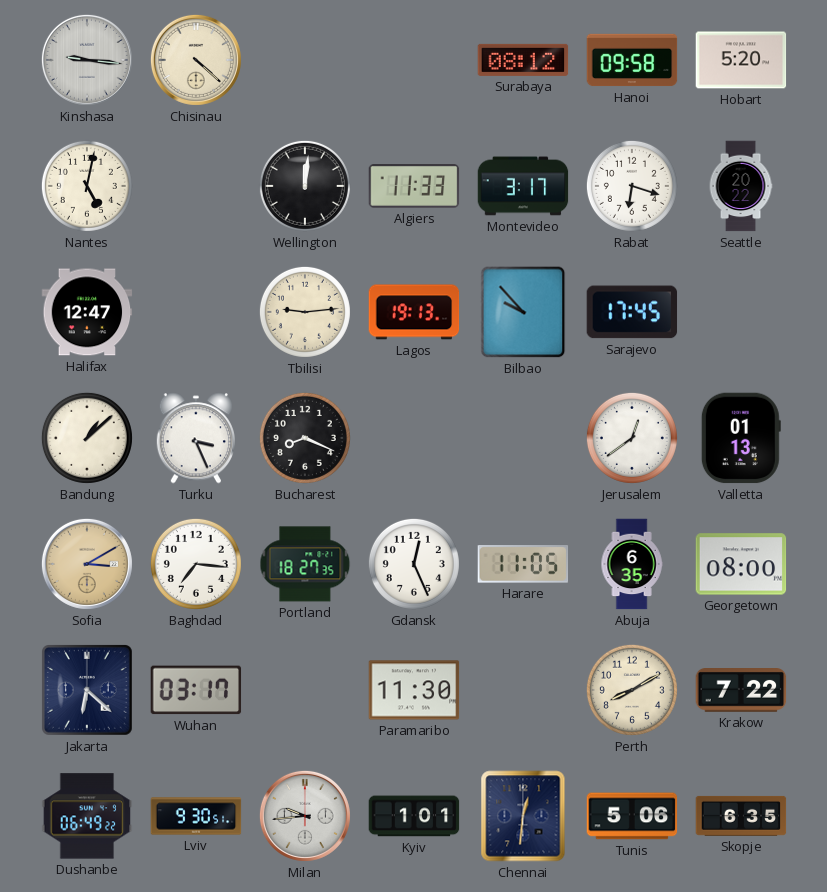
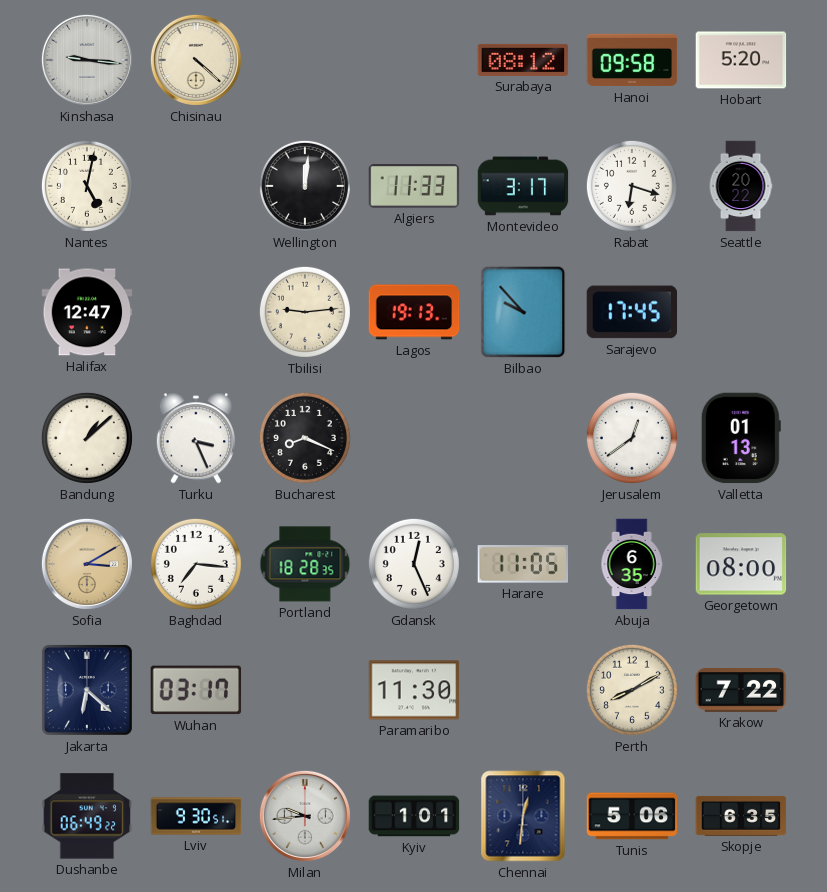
Portland: 18:27 -> 18:28 (305, 564)
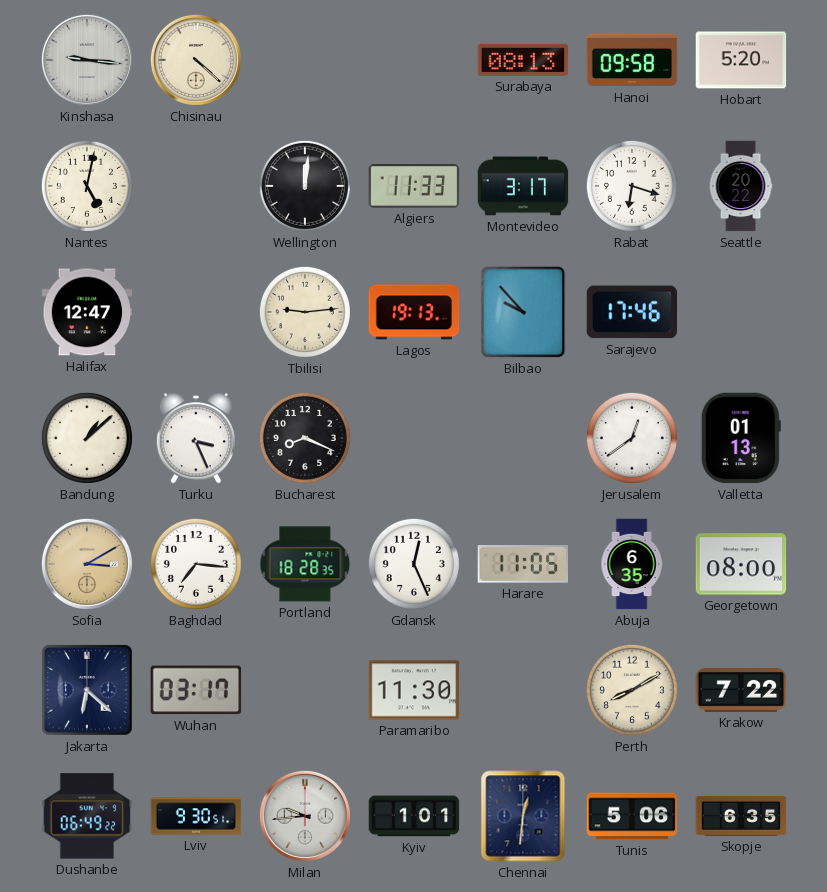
Surabaya: 08:12 -> 08:13 (523, 60)
Sarajevo: 17:45 -> 17:46 (632, 312)
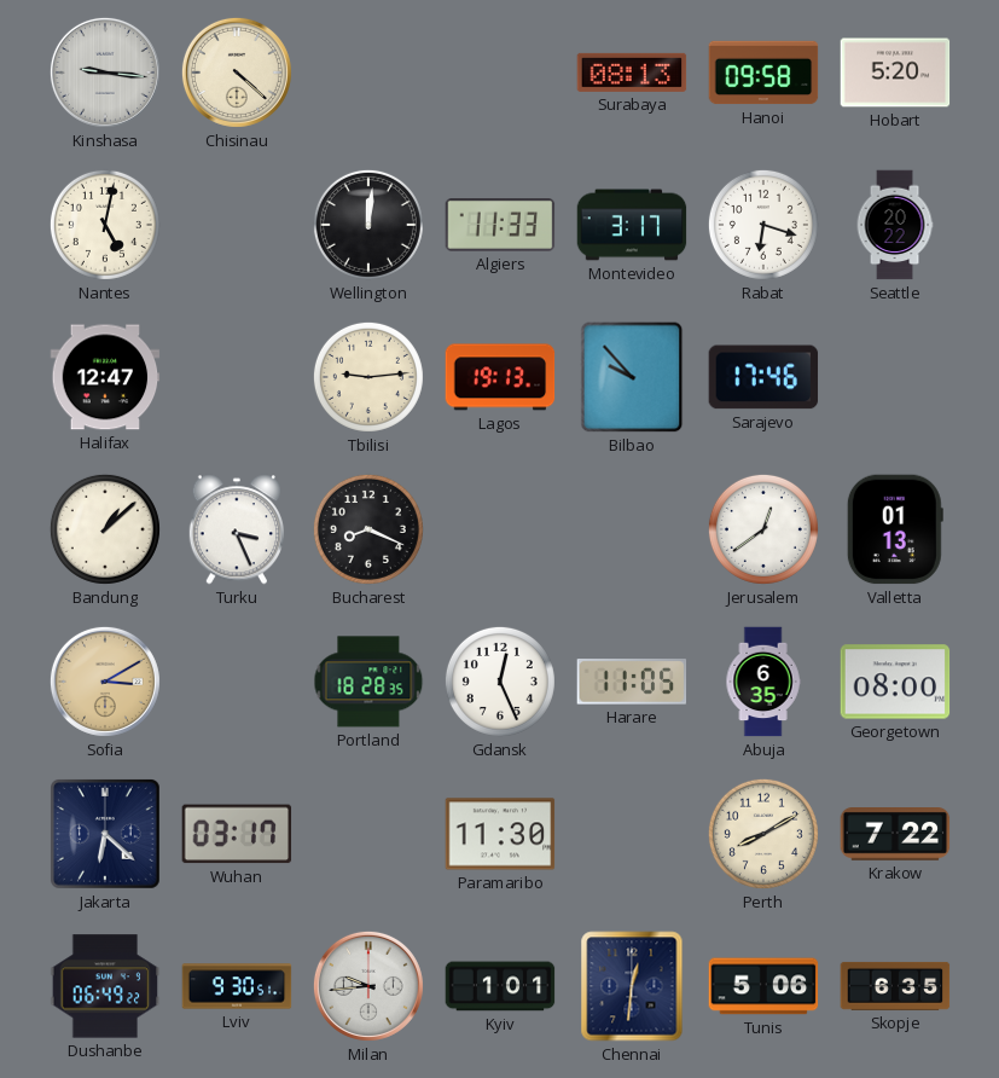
Baghdad: 7:16 -> none (196, 564)
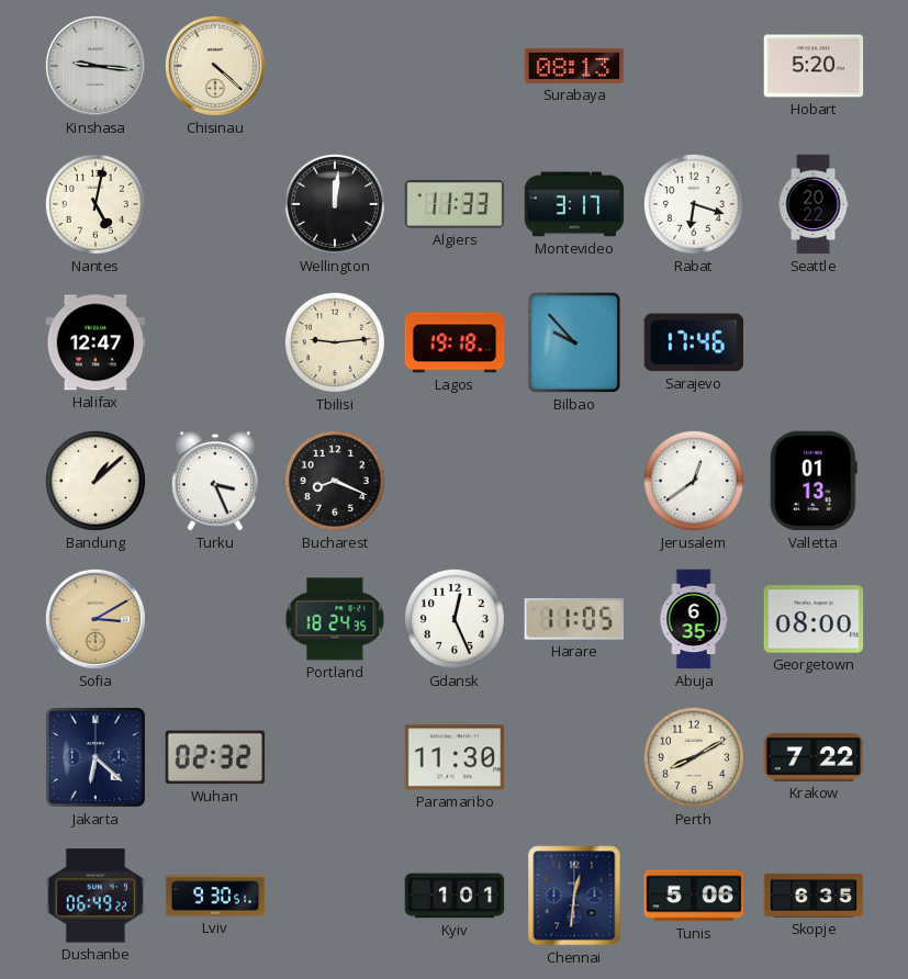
Hanoi: 09:58 -> none (763, 73)
Lagos: 19:13 -> 19:18 (455, 342)
Portland: 18:28 -> 18:24 (335, 619)
Wuhan: 03:17 -> 02:32 (215, 757)
Milan: 9:44 -> none (368, 986)
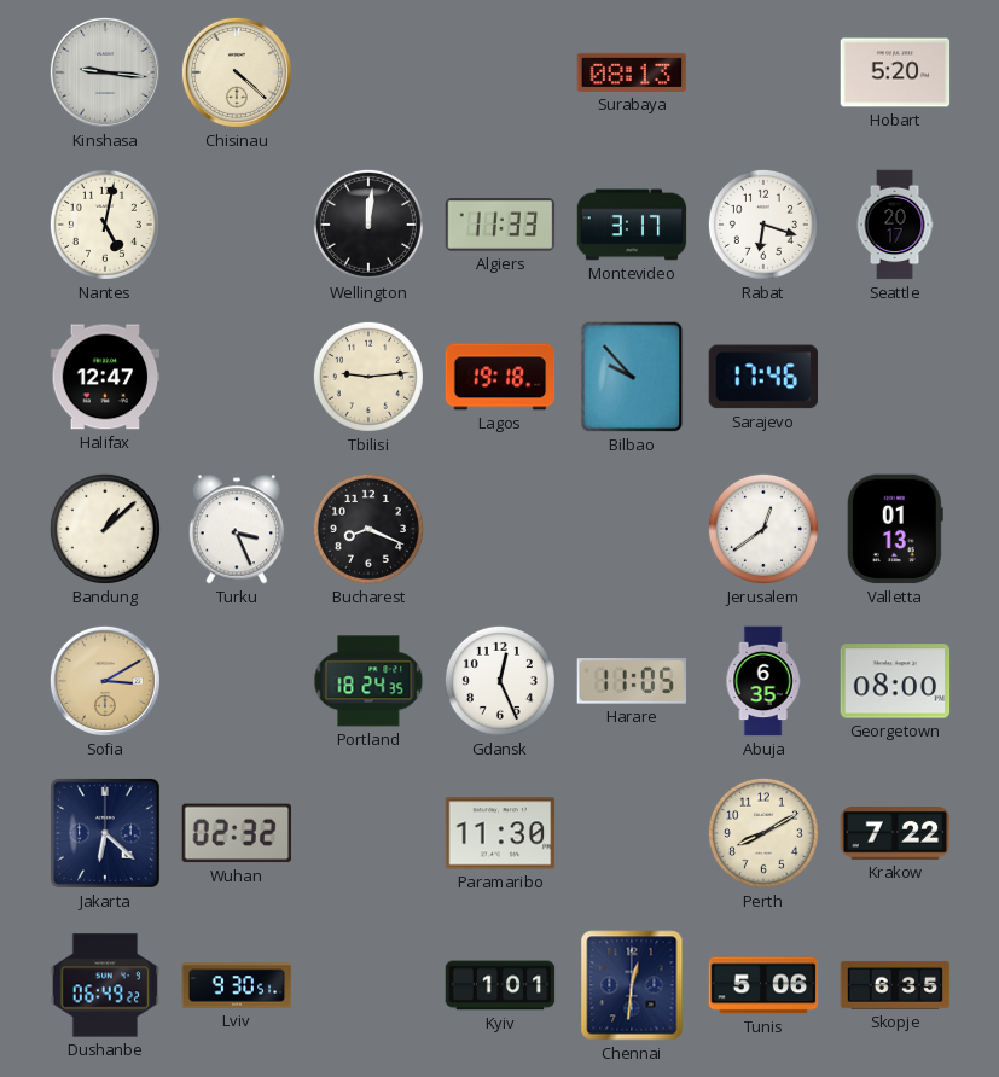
Seattle: 20:22 -> 20:17 (895, 225)
